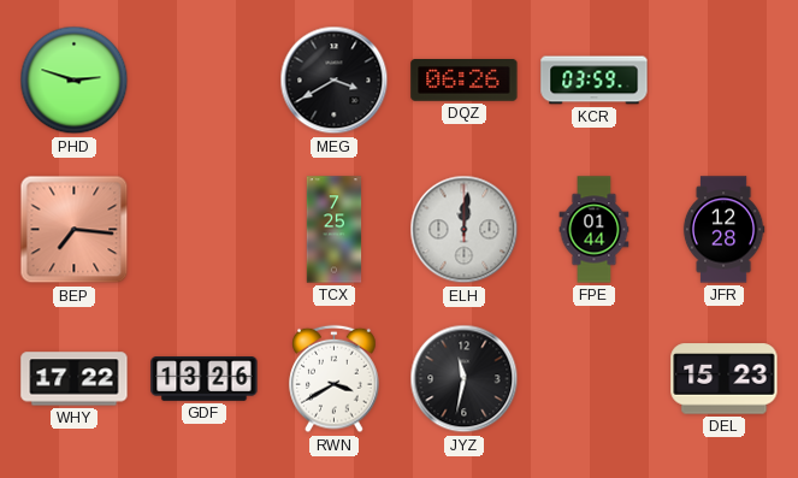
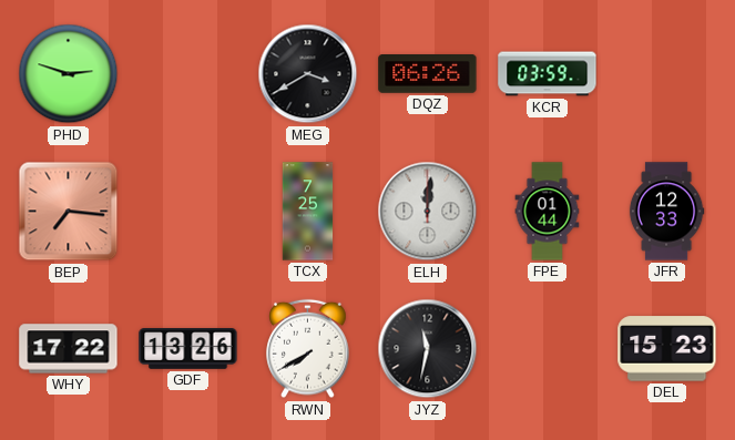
JFR: 12:28 -> 12:33 (666, 212)
RWN: 3:40 -> 7:40 (308, 349)
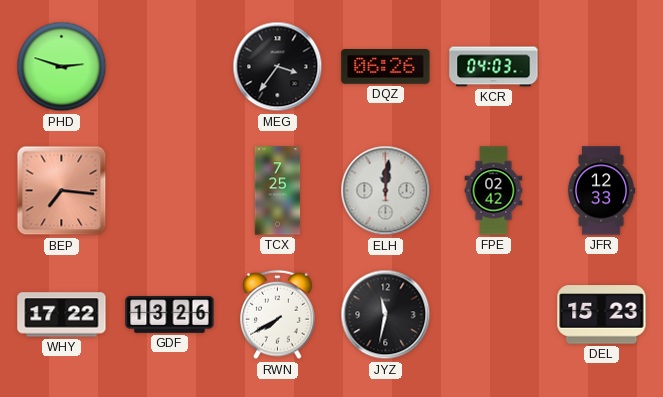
MEG: 3:40 -> 3:36 (278, 67)
KCR: 03:59 -> 04:03 (494, 67)
FPE: 01:44 -> 02:42 (494, 191)
